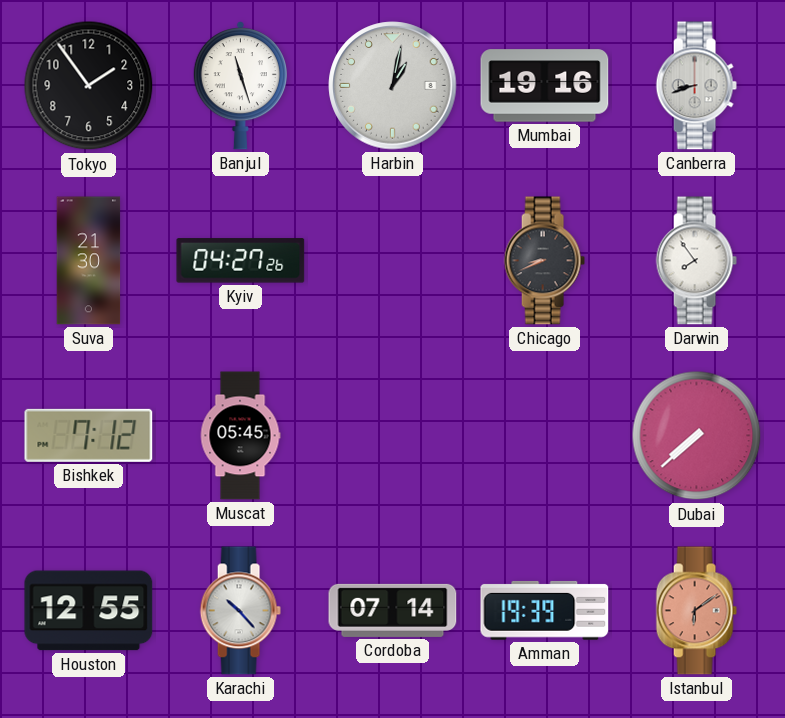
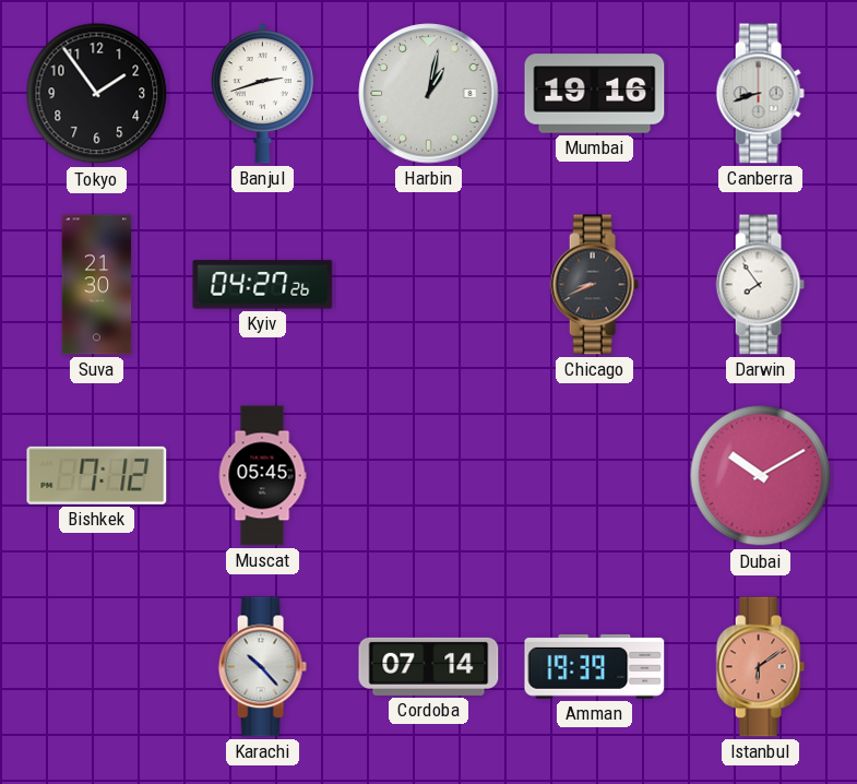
Banjul: 11:27 -> 2:42 (262, 94)
Dubai: 7:38 -> 10:10 (761, 476)
Houston: 12:55 -> none (89, 611)
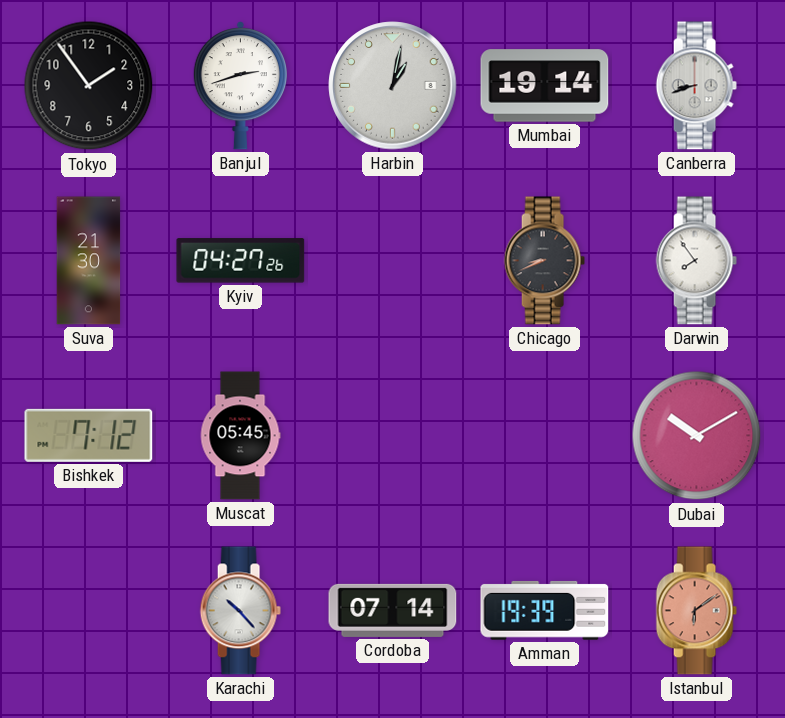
Mumbai: 19:16 -> 19:14 (545, 86)
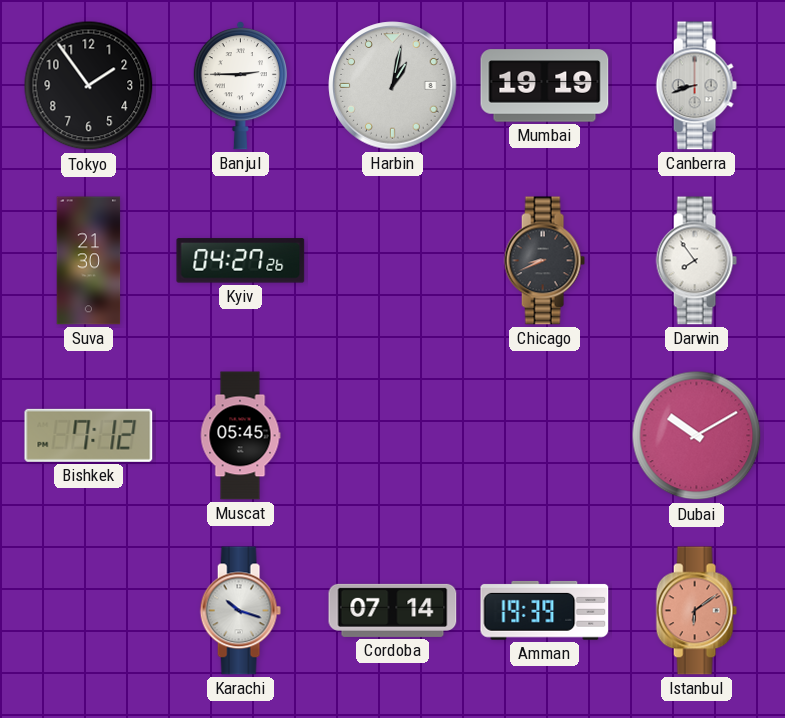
Banjul: 2:42 -> 2:45 (240, 86)
Mumbai: 19:14 -> 19:19 (545, 86)
Karachi: 10:23 -> 10:18 (240, 611)
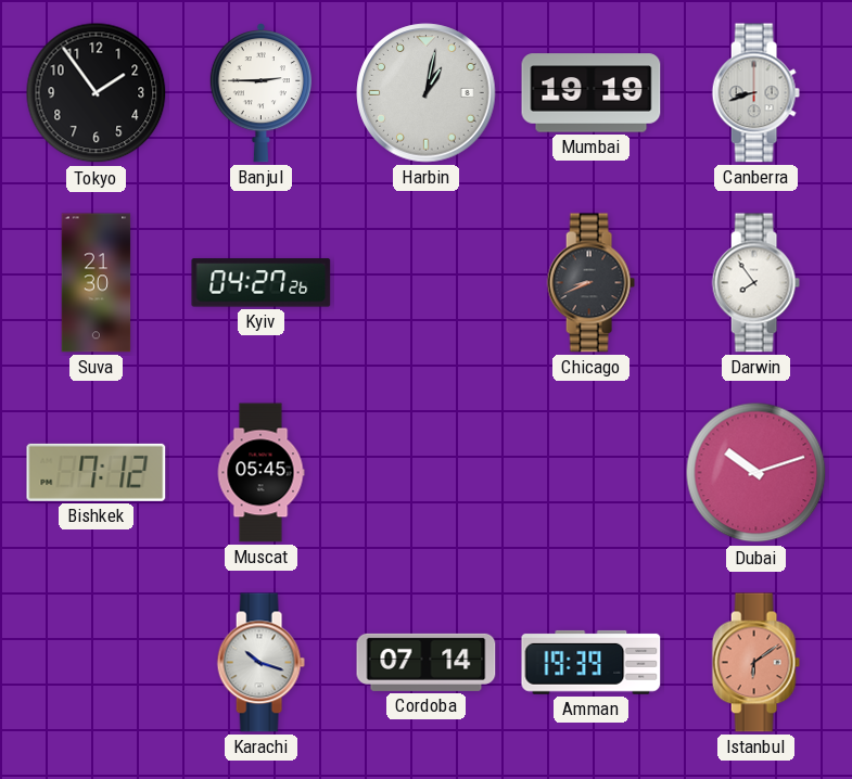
Dubai: 10:10 -> 10:12 (756, 473)
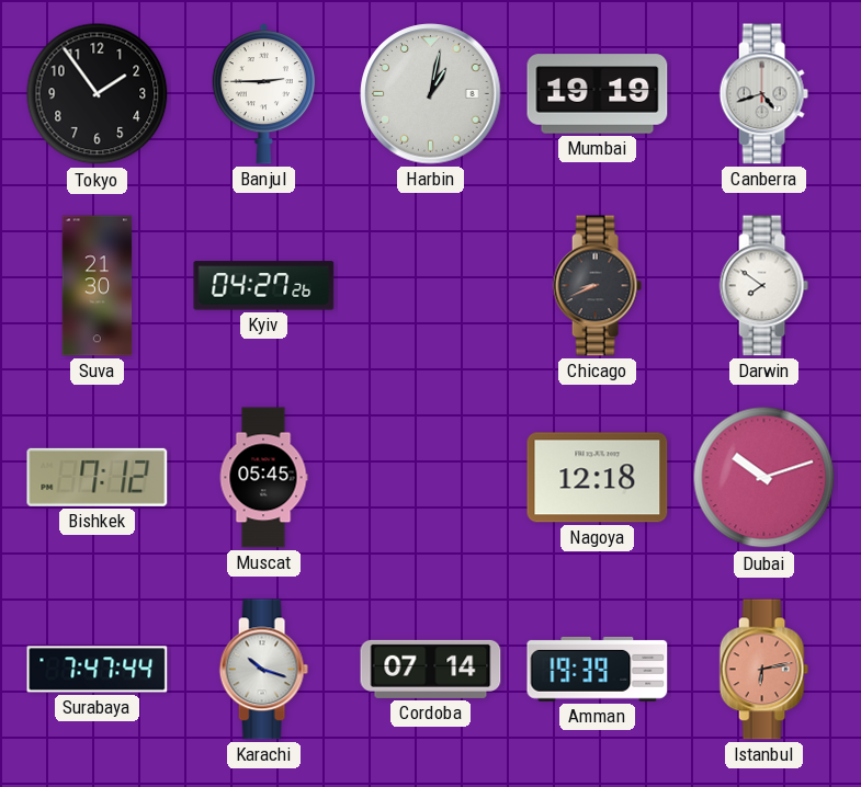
Canberra: 8:42 -> 4:42 (763, 94)
Darwin: 7:54 -> 7:51 (763, 286)
Nagoya: none -> 12:18 (598, 478)
Surabaya: none -> 7:47 (98, 670)
Istanbul: 6:09 -> 6:13 (763, 670)
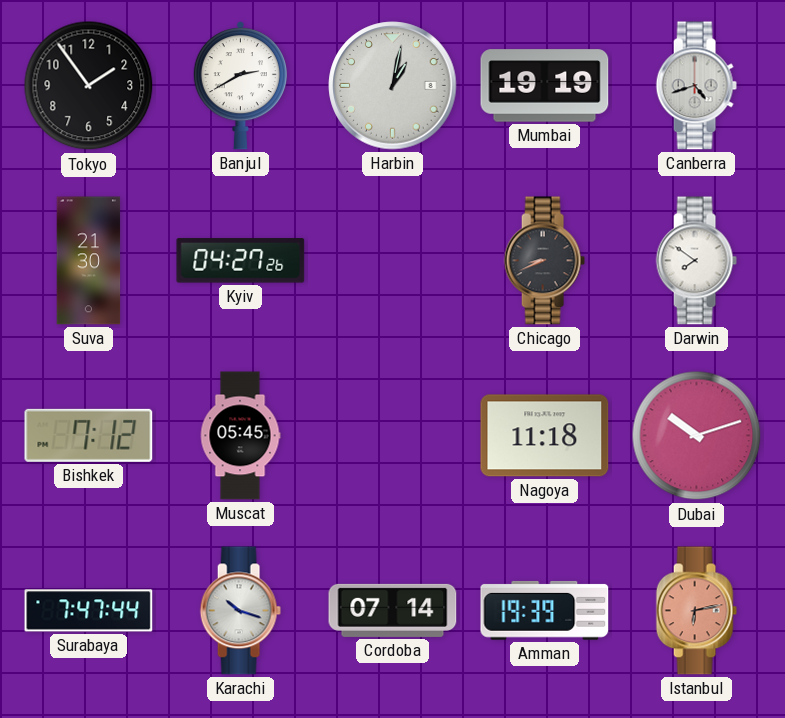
Banjul: 2:45 -> 2:40 (240, 86)
Nagoya: 12:18 -> 11:18 (545, 436)
